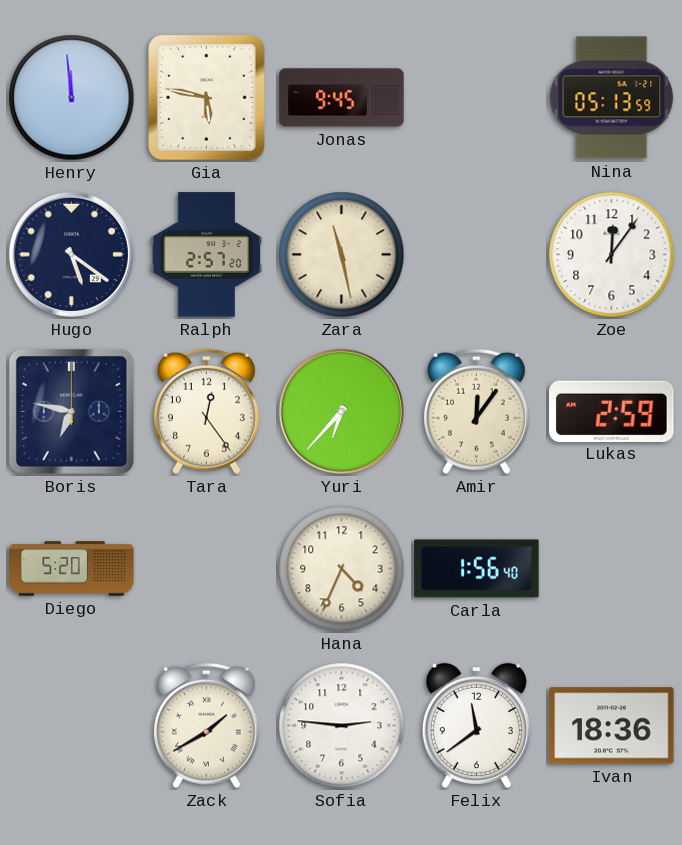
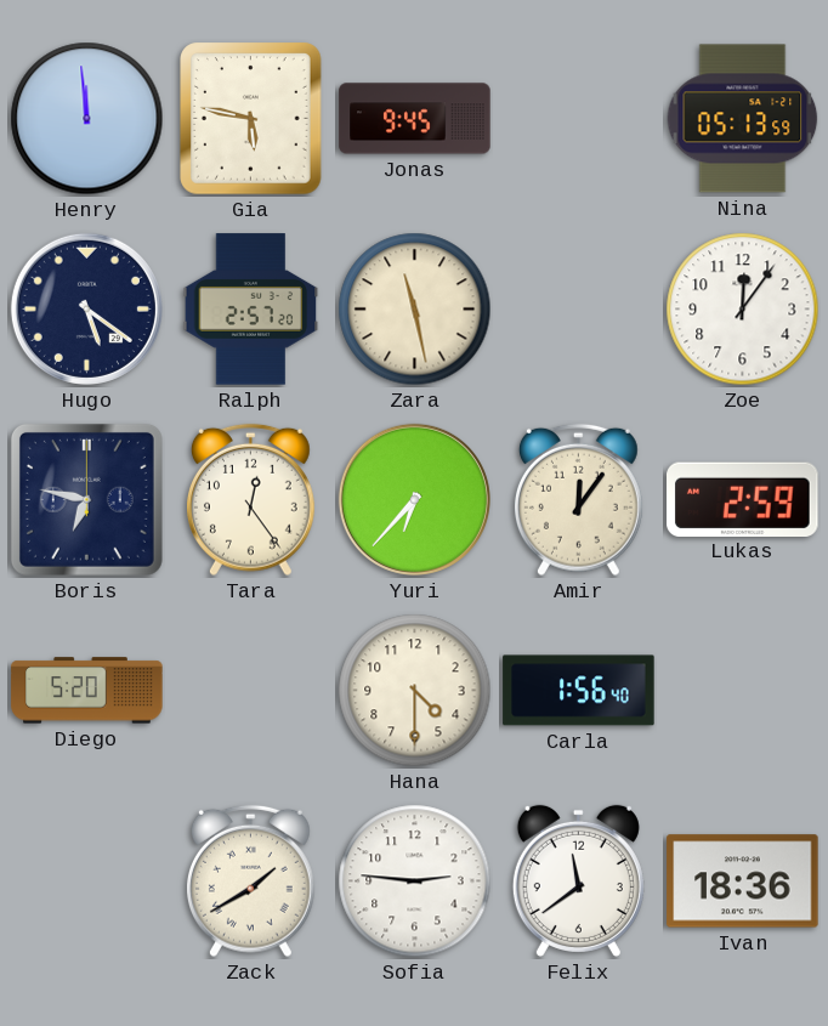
Hana: 4:34 -> 4:30 (415, 691)
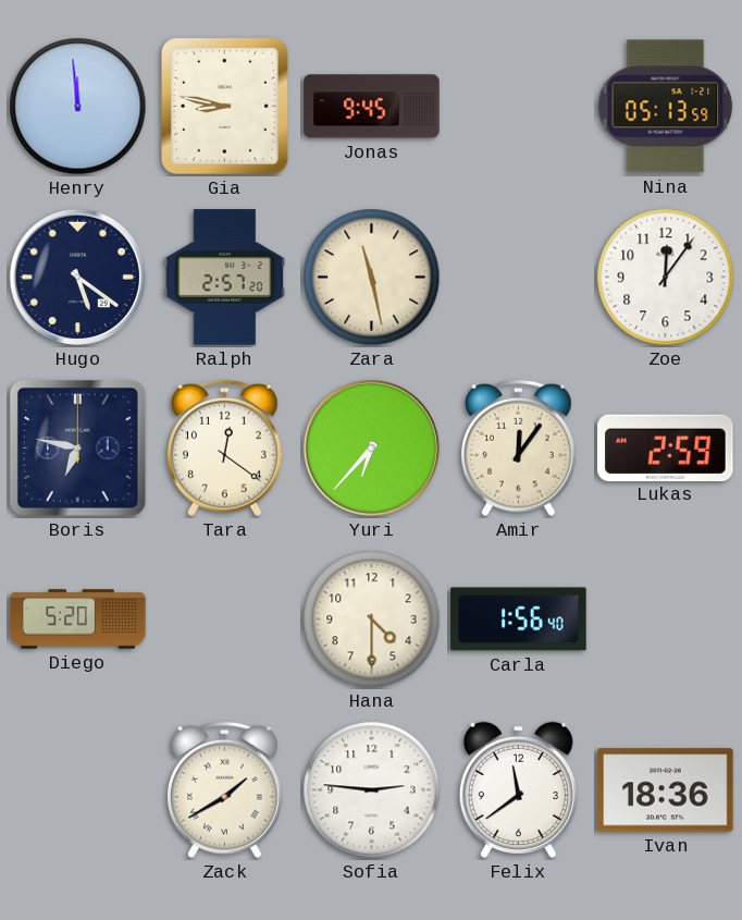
Gia: 5:47 -> 8:47 (225, 107)
Tara: 12:24 -> 12:21 (224, 449)
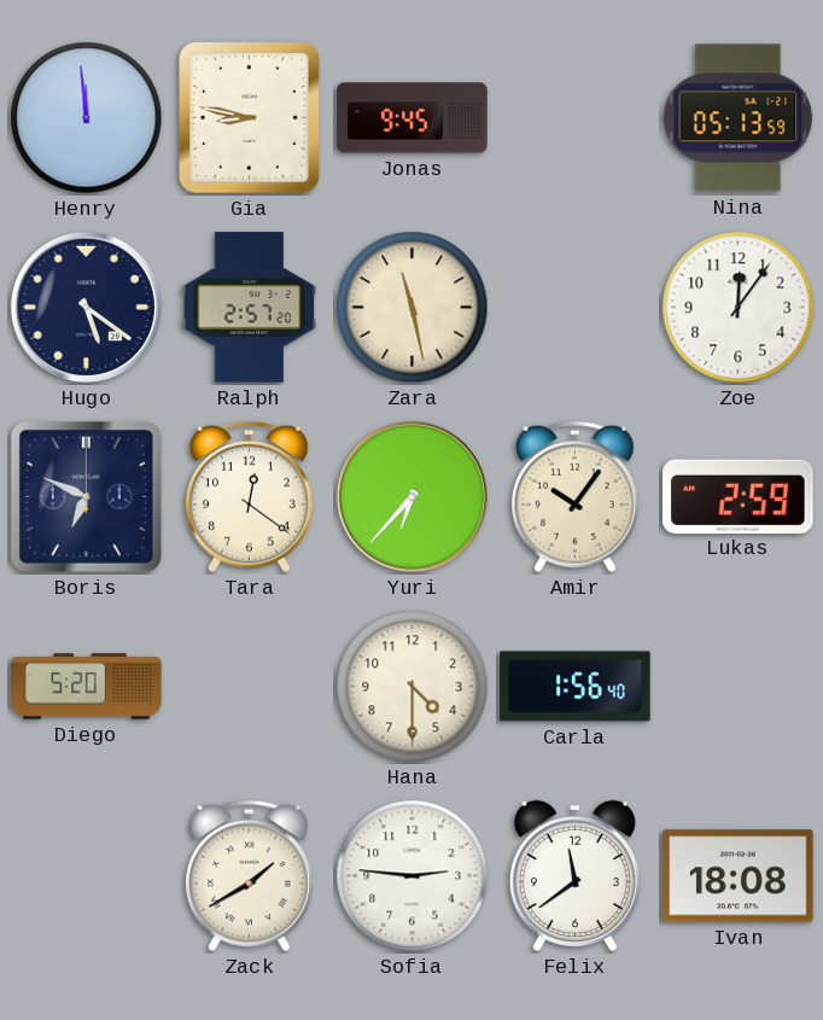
Boris: 6:47 -> 6:49 (86, 496)
Amir: 12:06 -> 10:06 (574, 497)
Ivan: 18:36 -> 18:08 (739, 876)
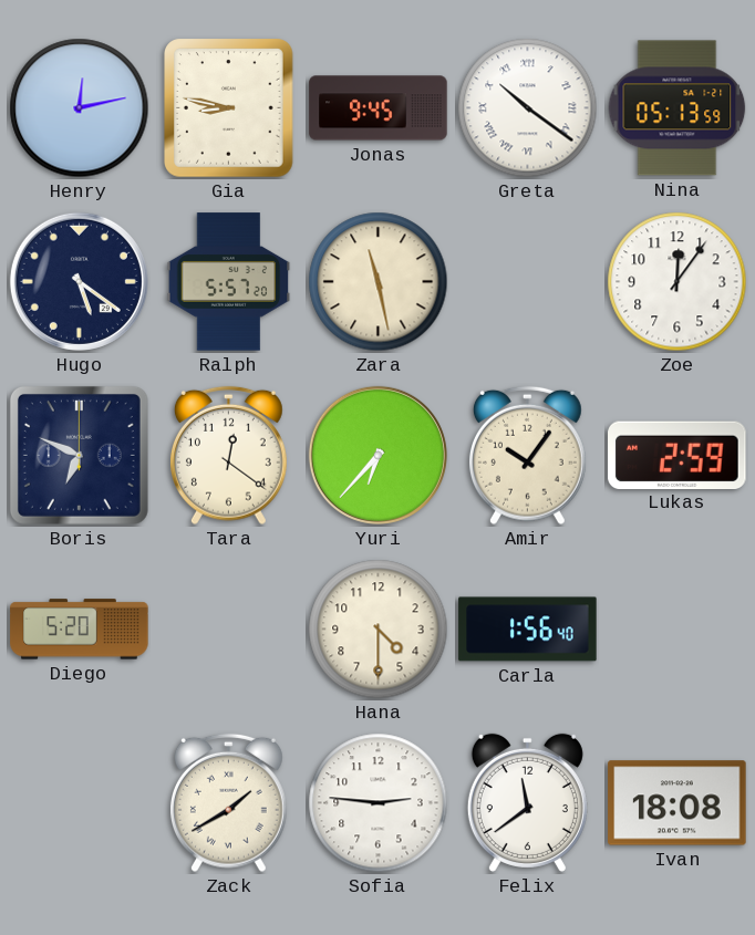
Henry: 11:59 -> 12:13 (80, 108)
Greta: none -> 10:21 (528, 108)
Ralph: 2:57 -> 5:57 (229, 282)
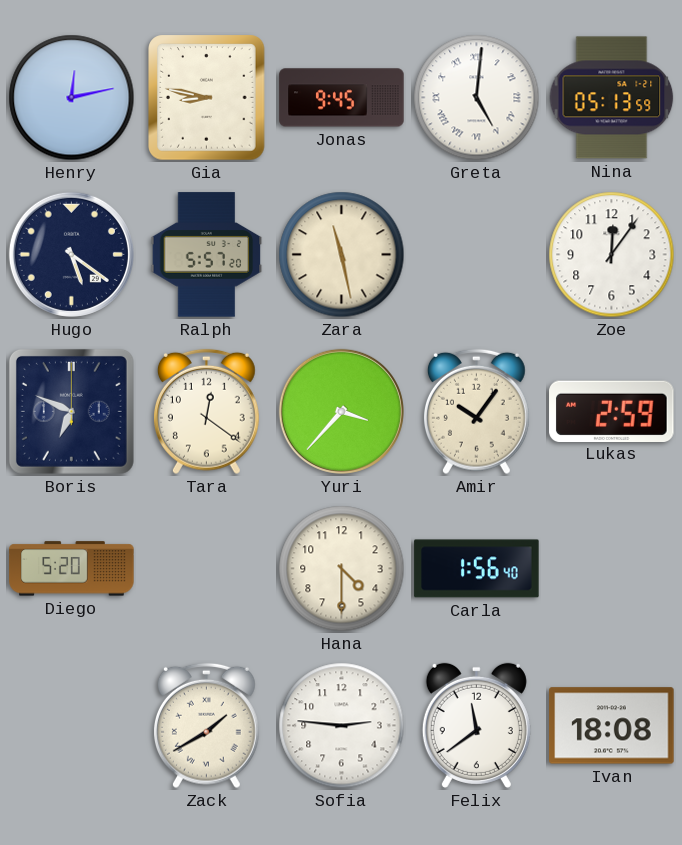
Greta: 10:21 -> 5:01 (477, 98)
Yuri: 6:37 -> 3:37 (341, 411)
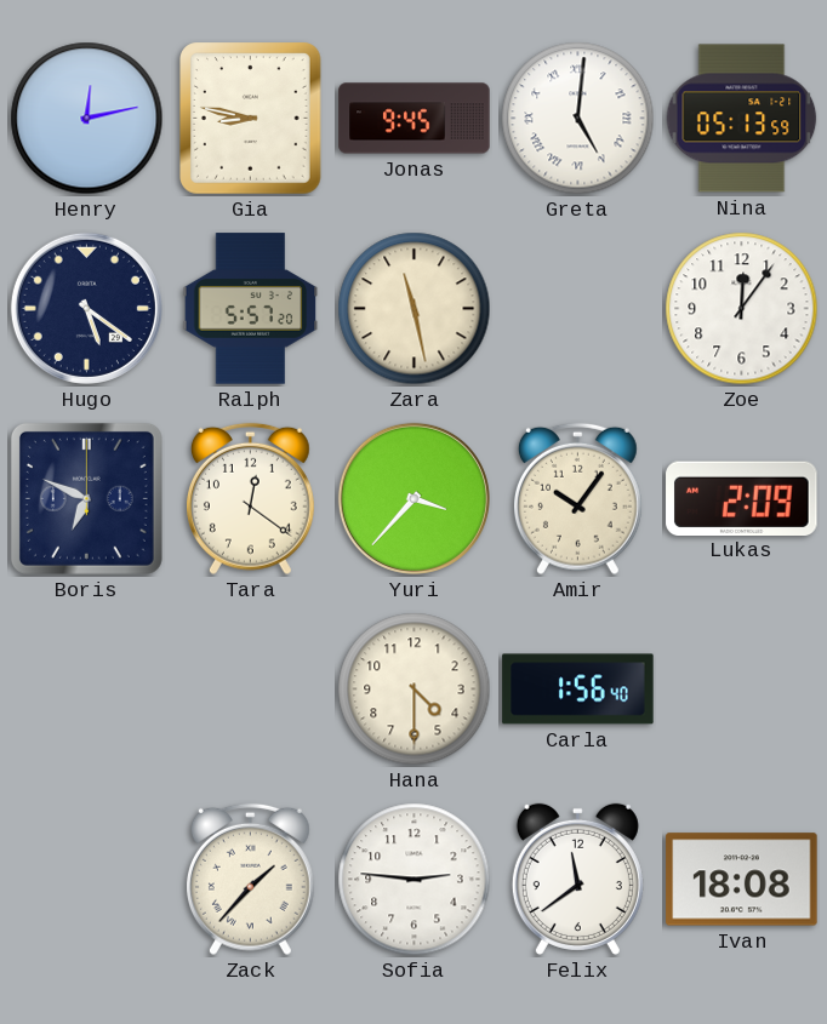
Lukas: 2:59 -> 2:09 (742, 498)
Diego: 5:20 -> none (72, 569)
Zack: 1:40 -> 1:37 (250, 880)
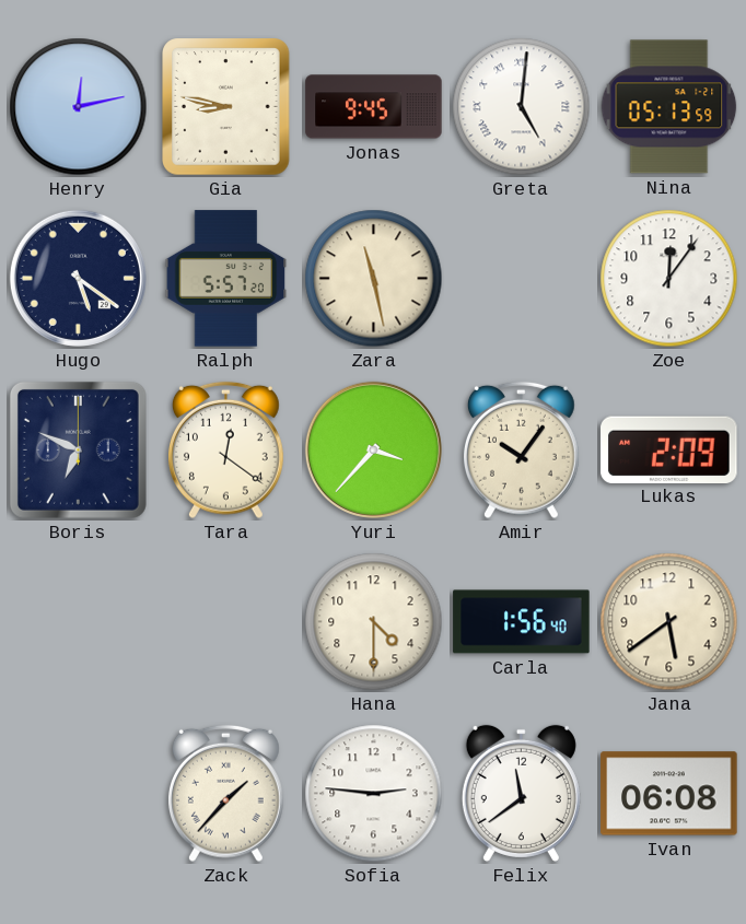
Jana: none -> 5:39 (669, 622)
Ivan: 18:08 -> 06:08 (669, 794)
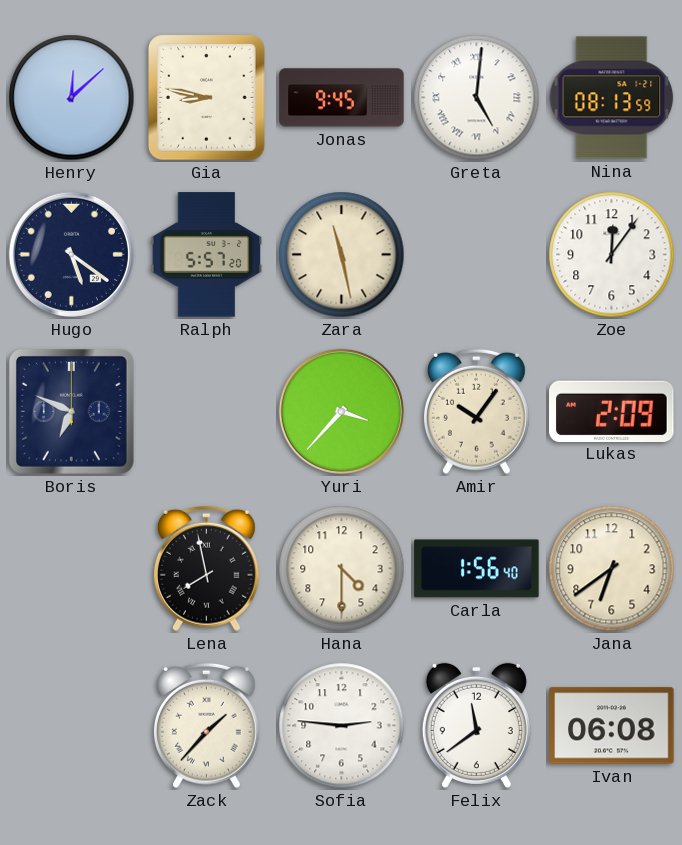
Henry: 12:13 -> 12:08 (72, 98)
Nina: 05:13 -> 08:13 (612, 98)
Tara: 12:21 -> none (225, 451)
Lena: none -> 7:58 (206, 569)
Jana: 5:39 -> 6:39 (612, 569)
